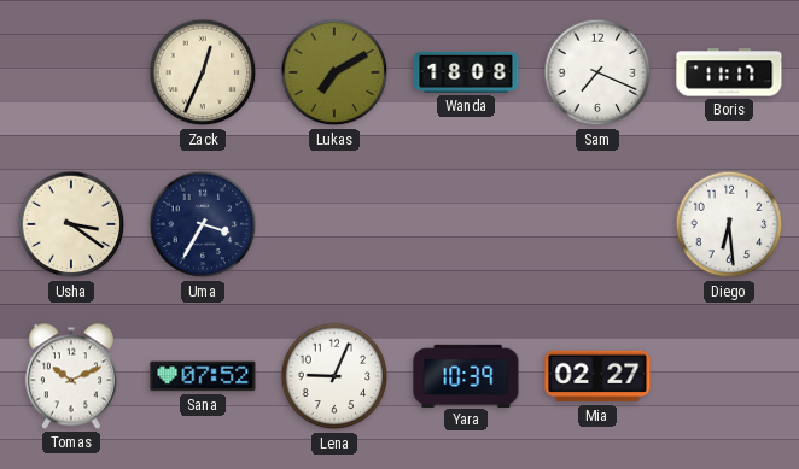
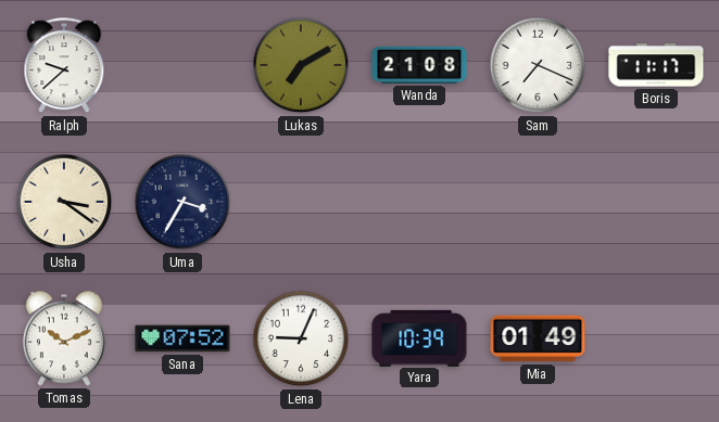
Ralph: none -> 9:38 (64, 66)
Zack: 12:34 -> none (203, 72)
Wanda: 18:08 -> 21:08 (419, 65)
Diego: 6:29 -> none (729, 224)
Mia: 02:27 -> 01:49 (538, 338)
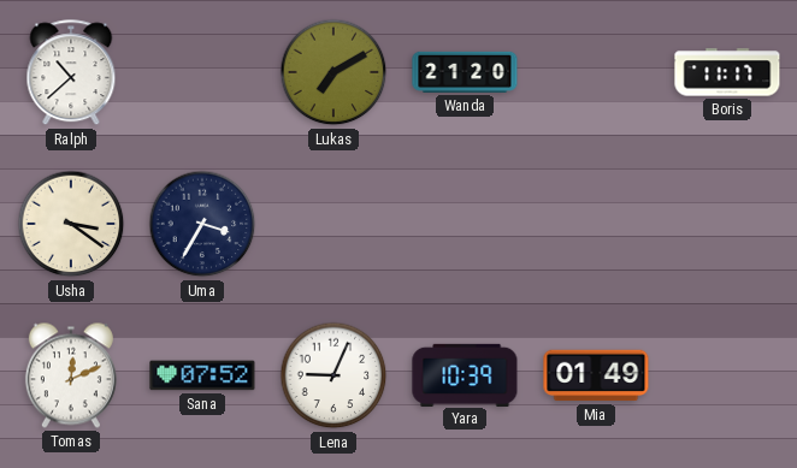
Ralph: 9:38 -> 10:38 (71, 73)
Wanda: 21:08 -> 21:20 (465, 72)
Sam: 7:19 -> none (538, 65)
Tomas: 10:11 -> 12:11 (71, 375)
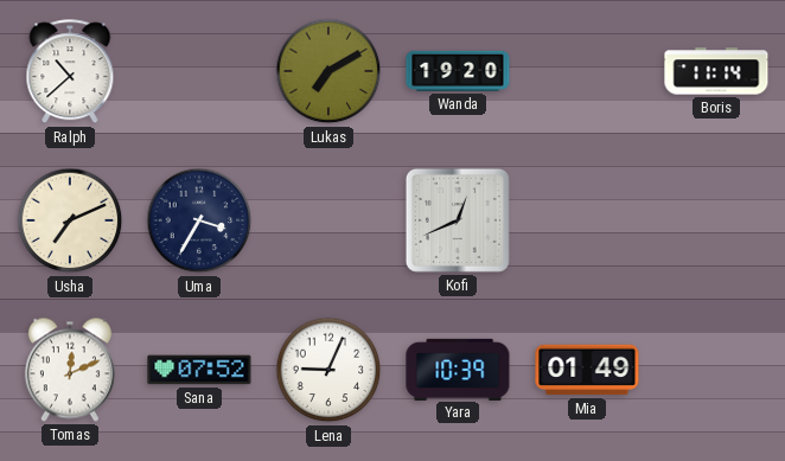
Wanda: 21:20 -> 19:20 (458, 71)
Boris: 11:17 -> 11:14 (716, 71)
Usha: 3:21 -> 7:11 (70, 220)
Kofi: none -> 12:41 (458, 220)
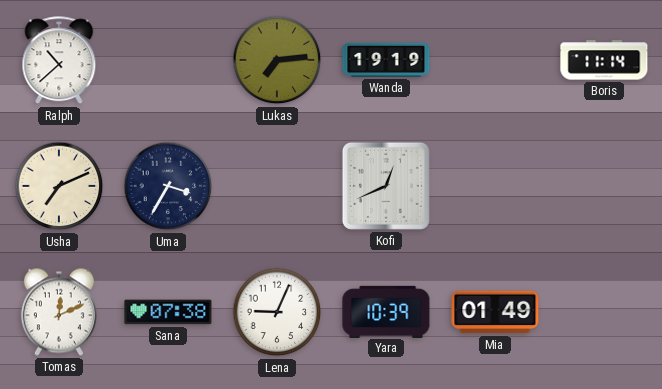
Lukas: 7:10 -> 7:14 (277, 60)
Wanda: 19:20 -> 19:19 (386, 60)
Sana: 07:52 -> 07:38 (168, 312)
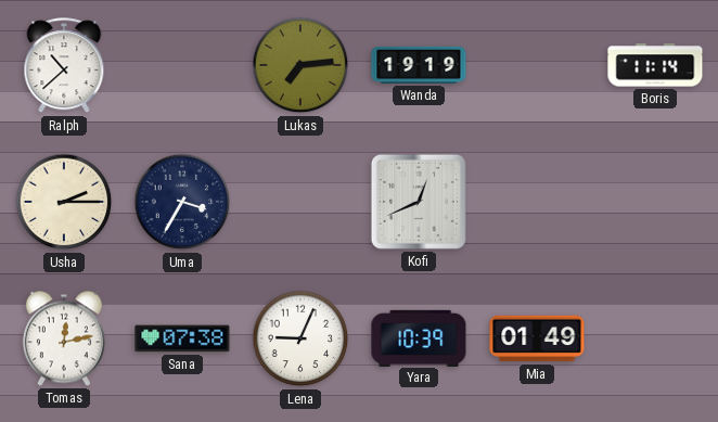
Usha: 7:11 -> 2:15 (64, 202)
Tomas: 12:11 -> 12:13 (64, 338)
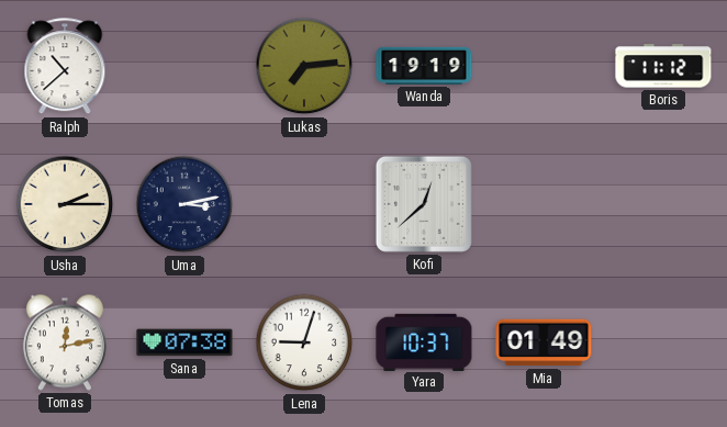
Boris: 11:14 -> 11:12 (663, 66)
Uma: 3:35 -> 3:13 (184, 204)
Kofi: 12:41 -> 12:38 (424, 204)
Lena: 9:04 -> 9:03 (304, 342)
Yara: 10:39 -> 10:37 (424, 341)
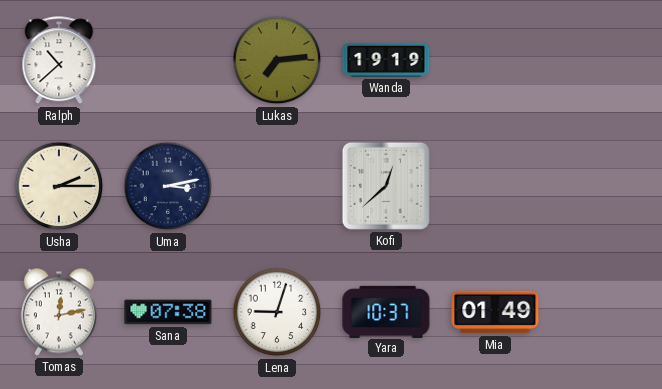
Boris: 11:12 -> none (663, 66)
